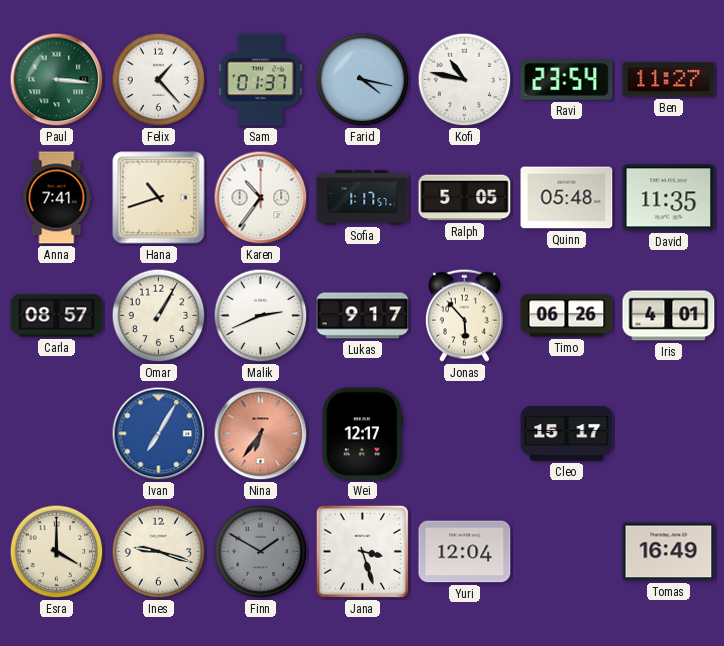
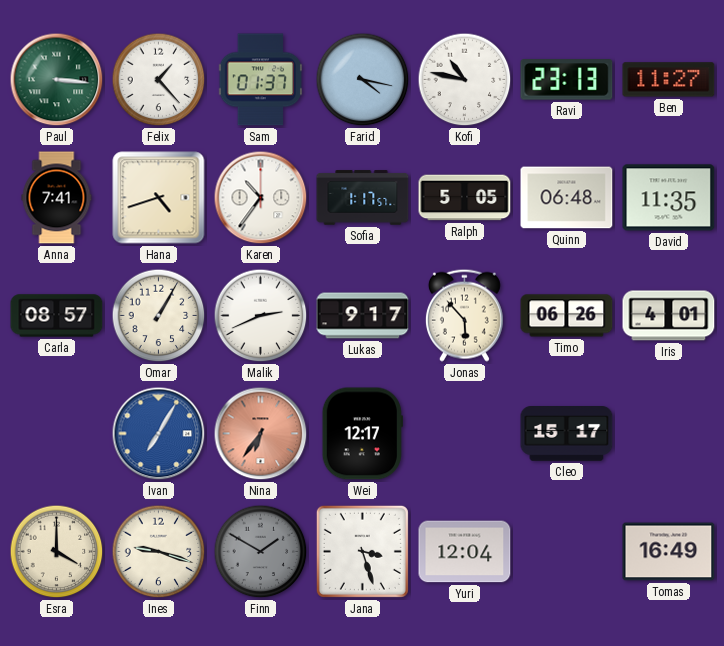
Ravi: 23:54 -> 23:13 (567, 80)
Hana: 10:42 -> 4:42 (159, 198)
Quinn: 05:48 -> 06:48 (567, 198)
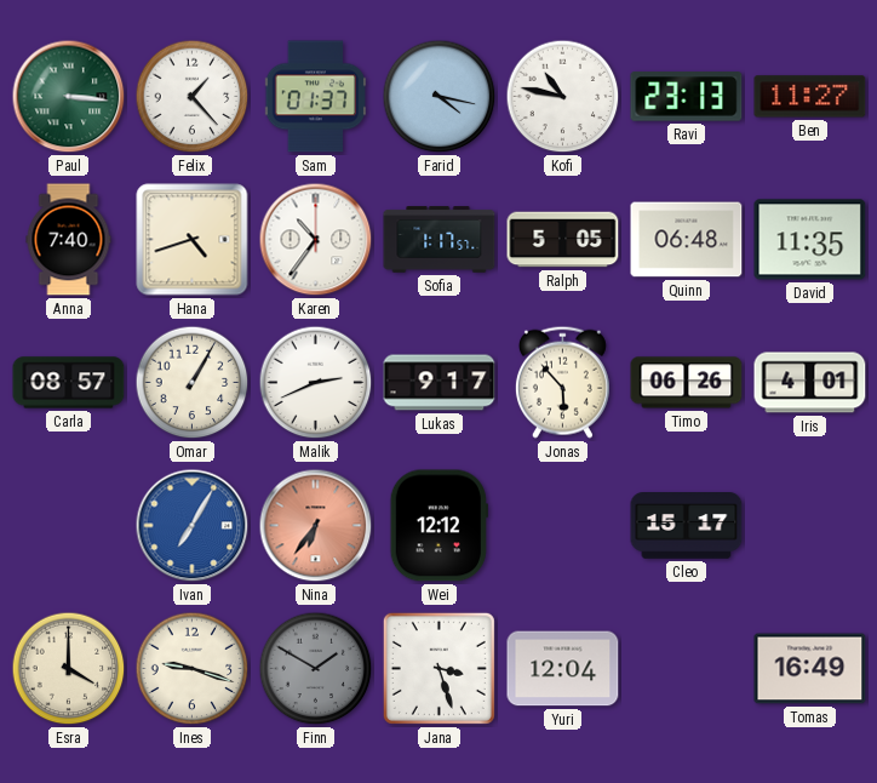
Anna: 7:41 -> 7:40 (69, 240)
Wei: 12:17 -> 12:12 (438, 526)
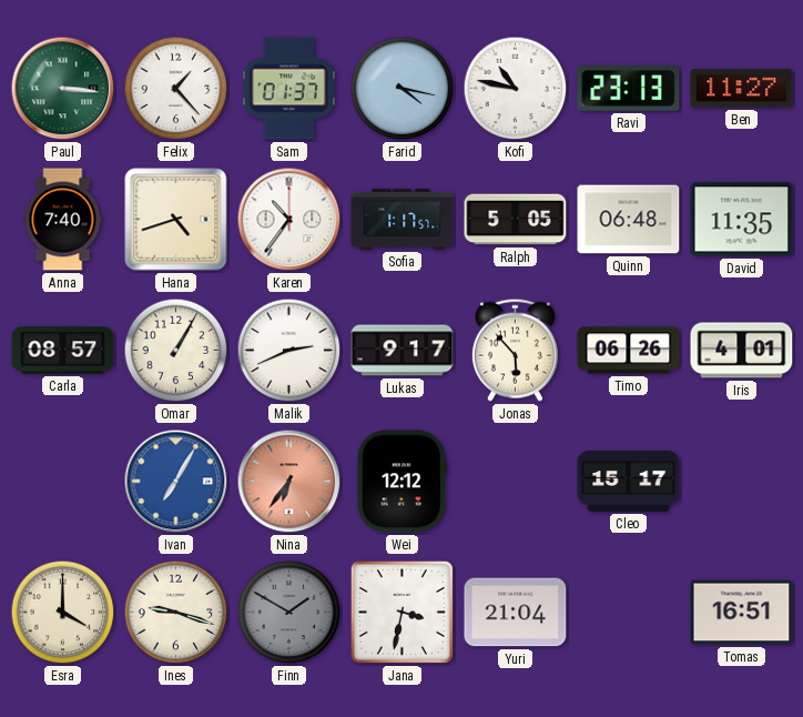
Jana: 3:27 -> 3:32 (402, 612)
Yuri: 12:04 -> 21:04 (516, 613)
Tomas: 16:49 -> 16:51 (742, 613)
